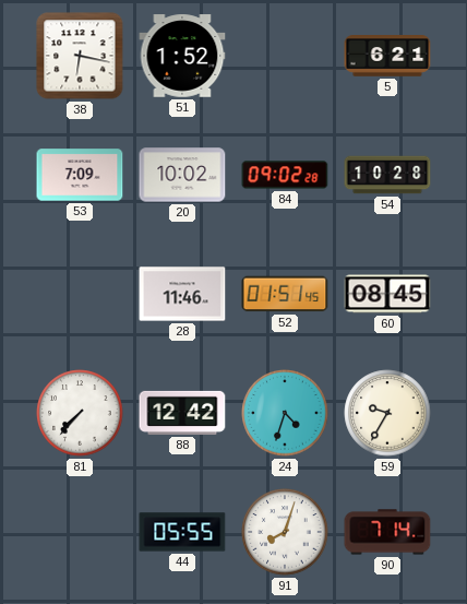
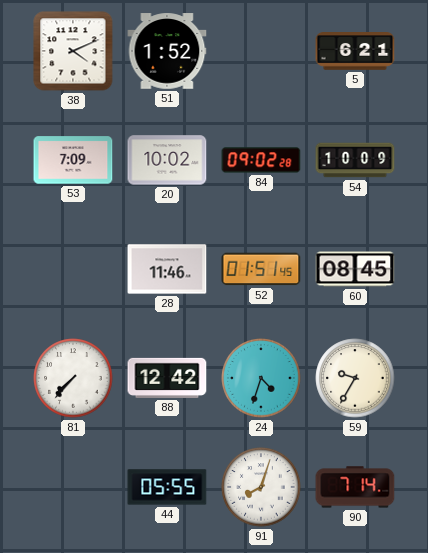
38: 6:17 -> 4:11 (73, 51)
54: 10:28 -> 10:09 (355, 160)
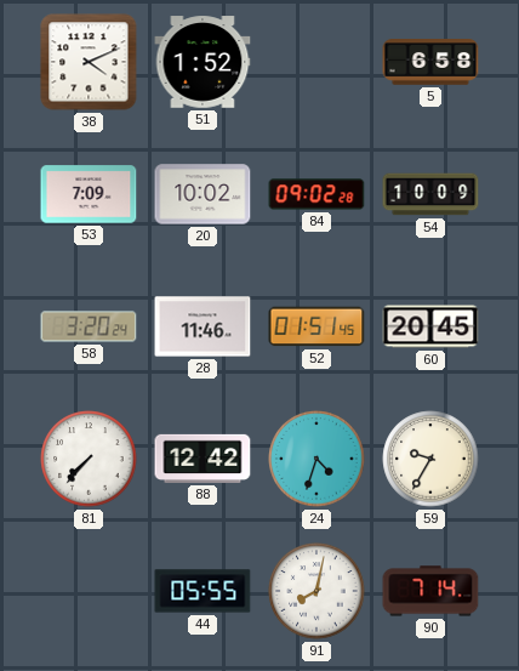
5: 6:21 -> 6:58 (430, 63)
58: none -> 3:20 (89, 326)
60: 08:45 -> 20:45 (430, 326)
91: 8:03 -> 8:02 (316, 591)
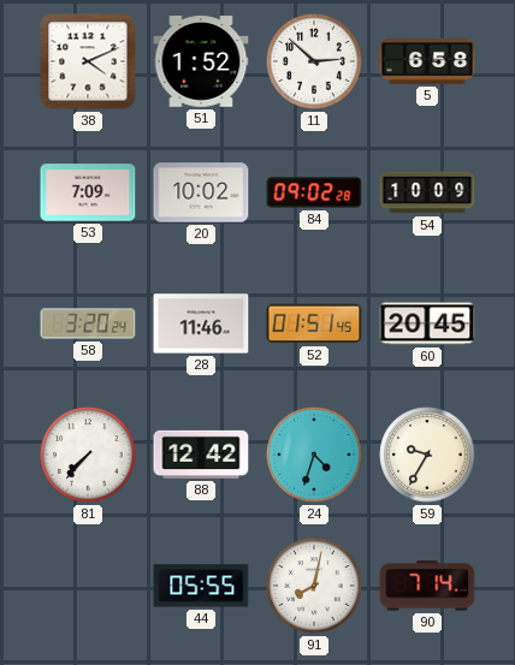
11: none -> 2:52 (314, 61)
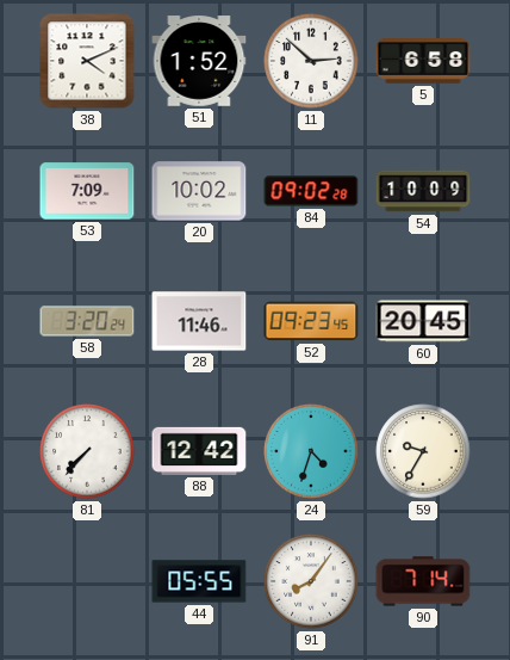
52: 01:51 -> 09:23 (311, 321)
91: 8:02 -> 8:06 (311, 581)
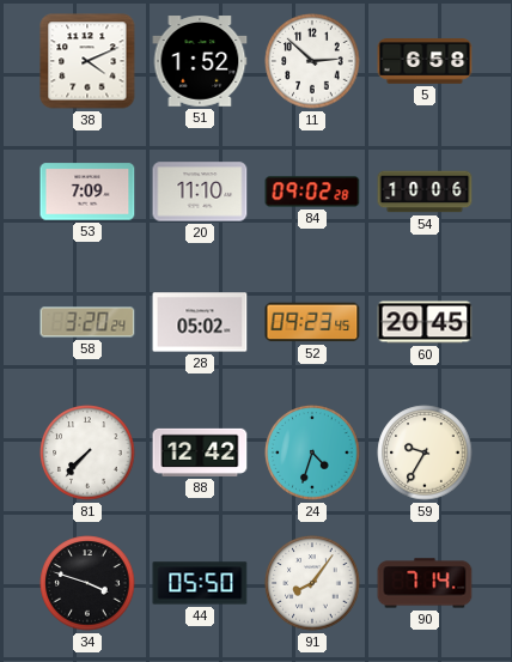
20: 10:02 -> 11:10 (200, 192)
54: 10:09 -> 10:06 (425, 192)
28: 11:46 -> 05:02 (200, 322)
34: none -> 3:48 (87, 583)
44: 05:55 -> 05:50 (200, 583)
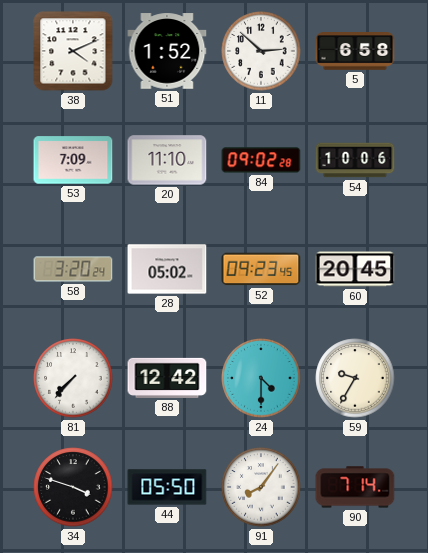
24: 4:33 -> 4:30 (261, 378)
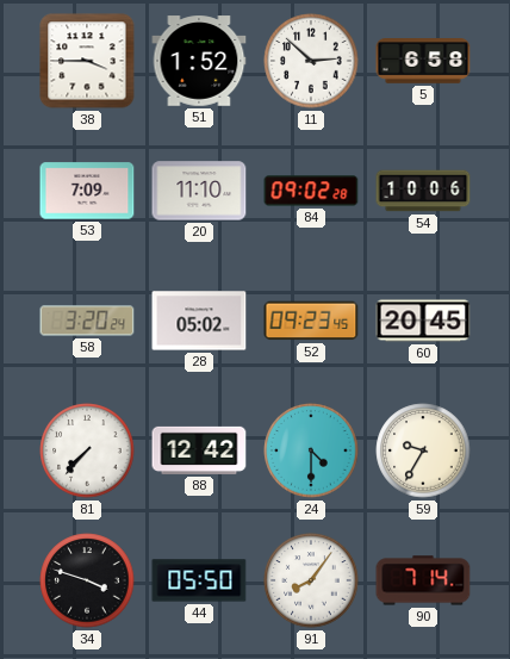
38: 4:11 -> 3:45 (87, 61)
